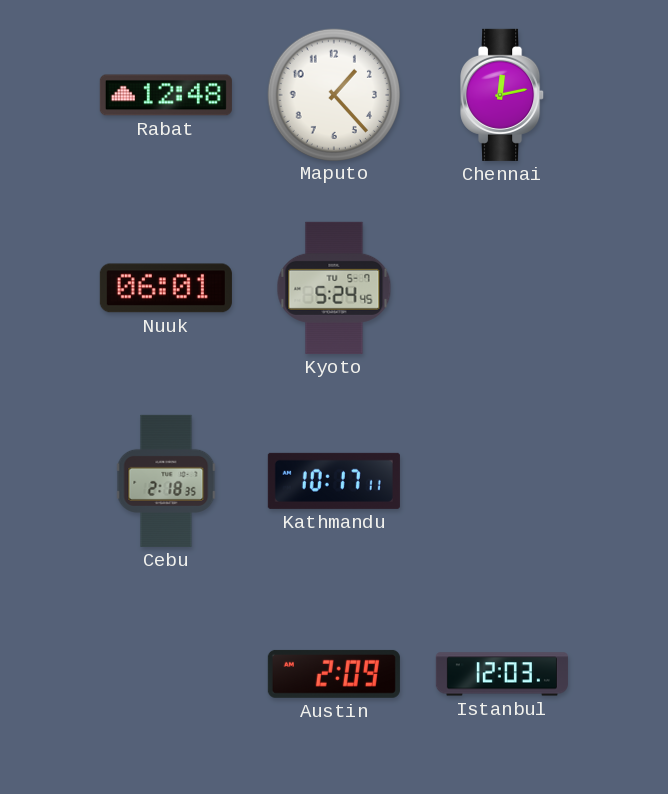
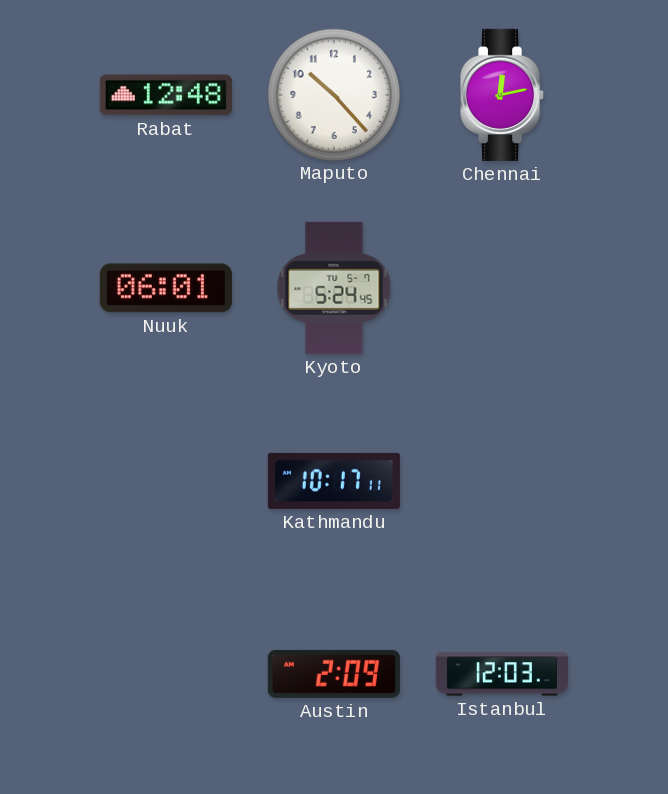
Maputo: 1:23 -> 10:23 (333, 94)
Cebu: 2:18 -> none (166, 481)
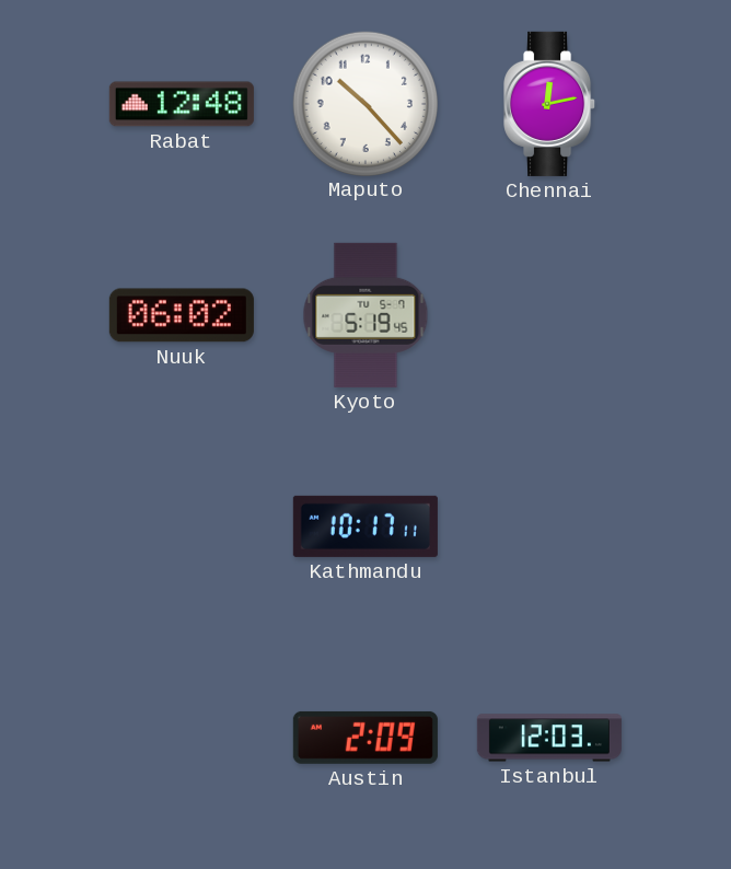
Nuuk: 06:01 -> 06:02 (182, 315)
Kyoto: 5:24 -> 5:19 (366, 315)
